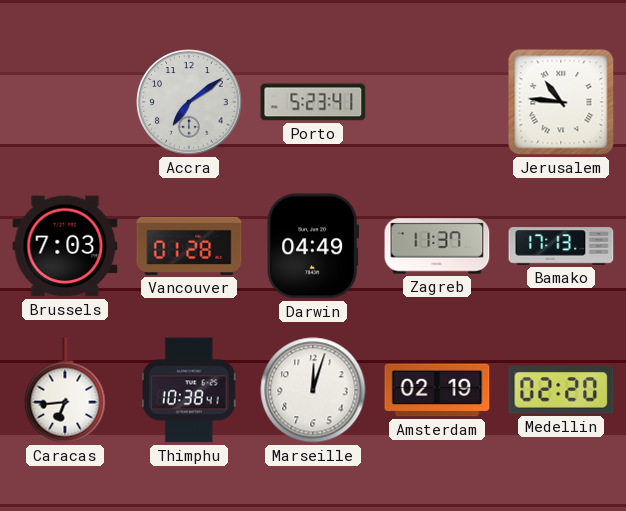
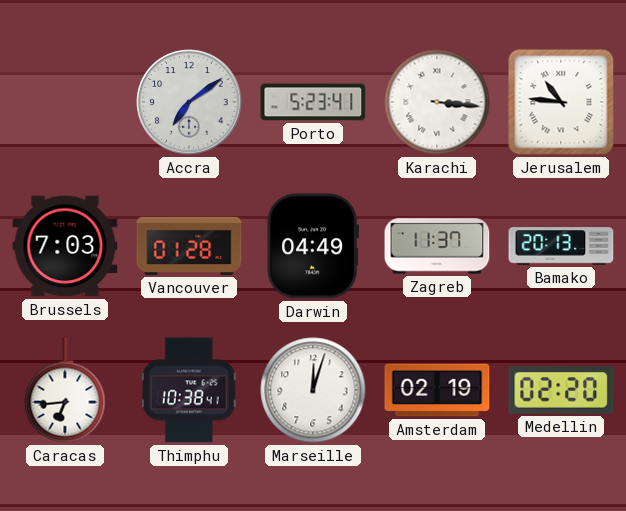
Karachi: none -> 3:16 (437, 102)
Bamako: 17:13 -> 20:13 (561, 246)
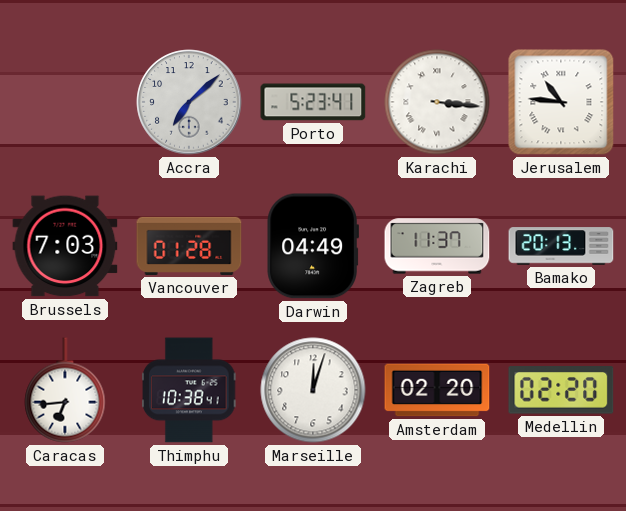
Accra: 7:09 -> 7:08 (189, 102)
Amsterdam: 02:19 -> 02:20 (437, 390)
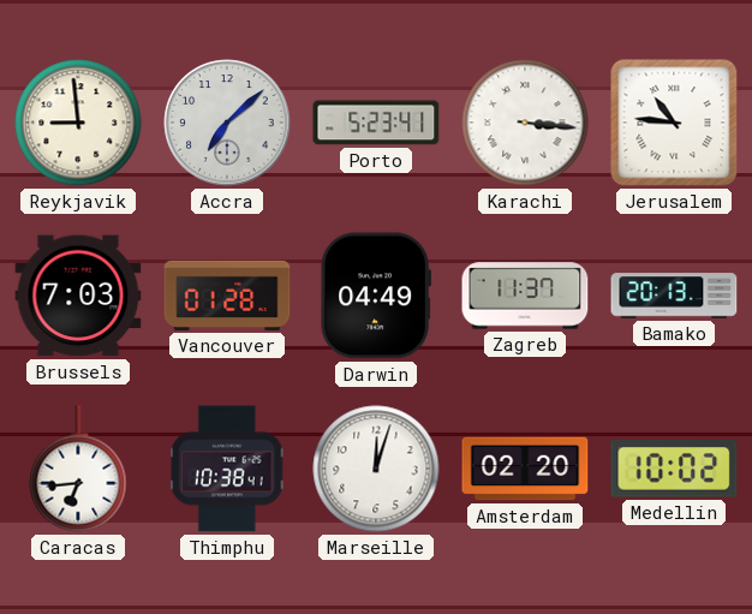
Reykjavik: none -> 8:59 (78, 123)
Medellin: 02:20 -> 10:02 (674, 469)
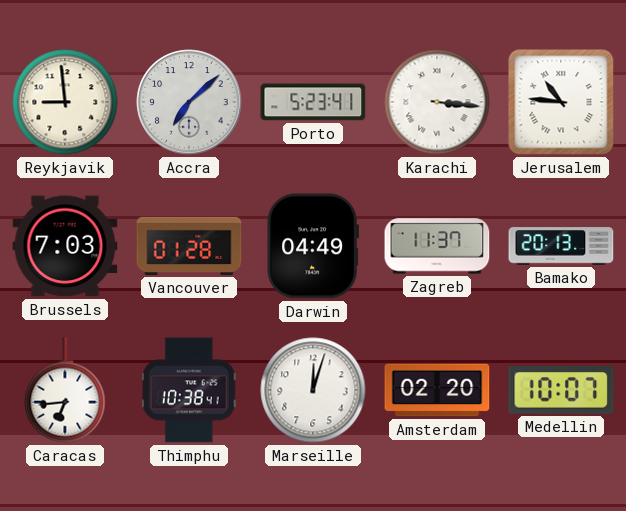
Medellin: 10:02 -> 10:07 (561, 390)
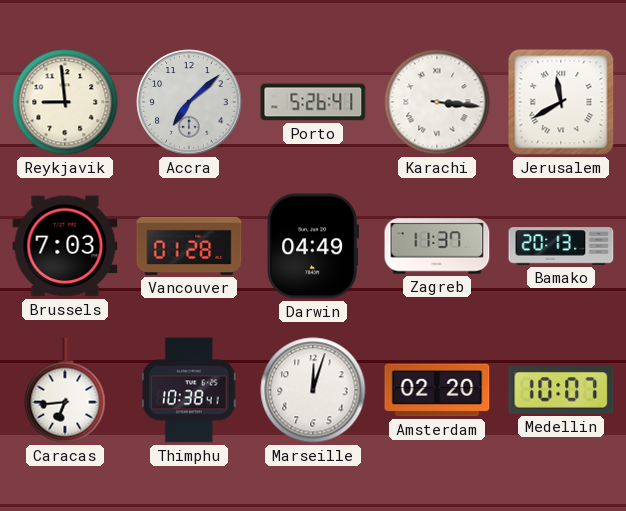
Porto: 5:23 -> 5:26 (313, 102)
Jerusalem: 10:46 -> 11:40 (561, 102)
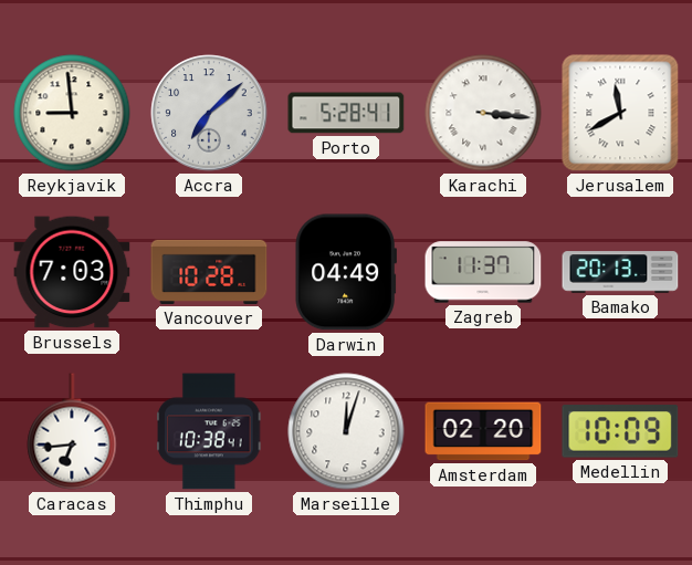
Porto: 5:26 -> 5:28 (346, 113)
Vancouver: 01:28 -> 10:28 (209, 272)
Medellin: 10:07 -> 10:09 (620, 431)
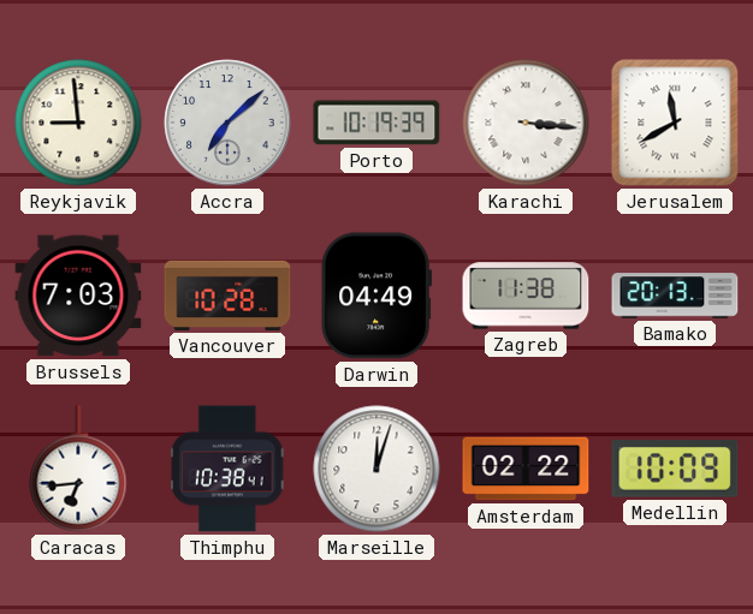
Porto: 5:28 -> 10:19 (376, 123)
Zagreb: 11:37 -> 11:38 (526, 296)
Amsterdam: 02:20 -> 02:22 (526, 469)
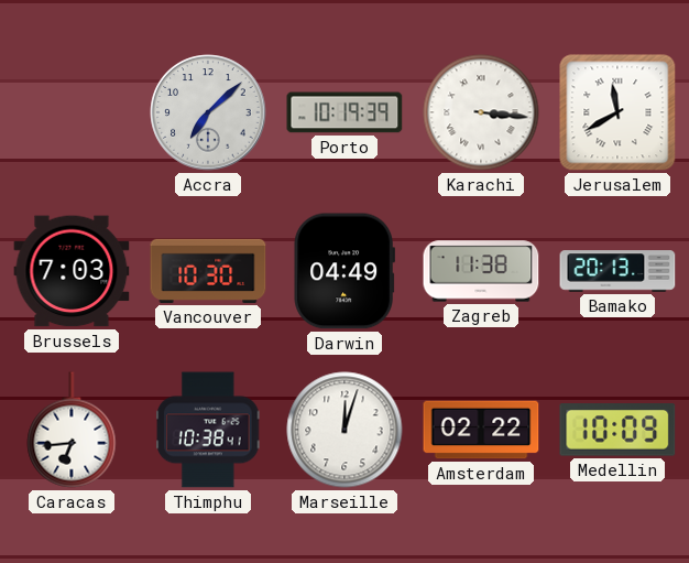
Reykjavik: 8:59 -> none (78, 123)
Vancouver: 10:28 -> 10:30 (208, 271)
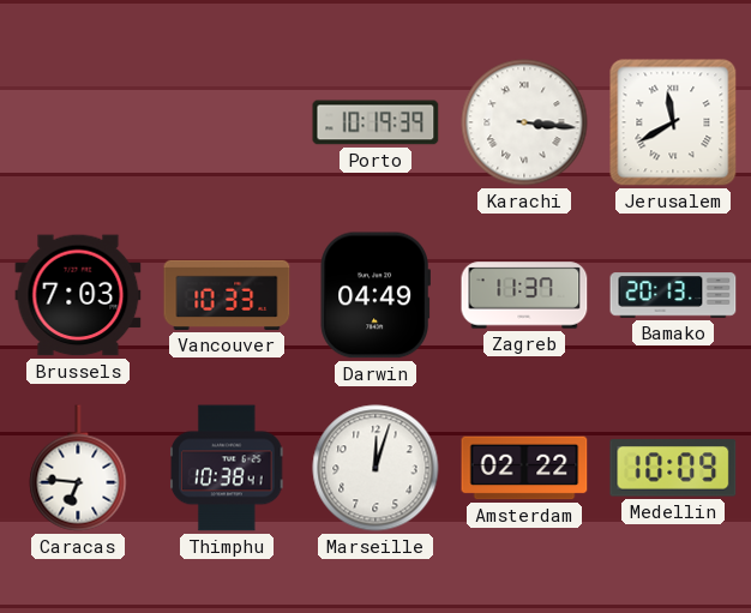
Accra: 7:08 -> none (208, 112)
Vancouver: 10:30 -> 10:33 (227, 295)
Zagreb: 11:38 -> 11:37 (524, 295)
Caracas: 6:44 -> 6:46 (78, 468)
